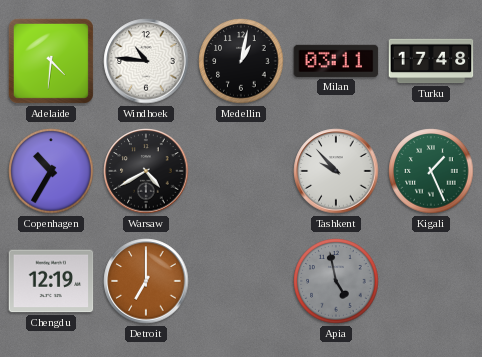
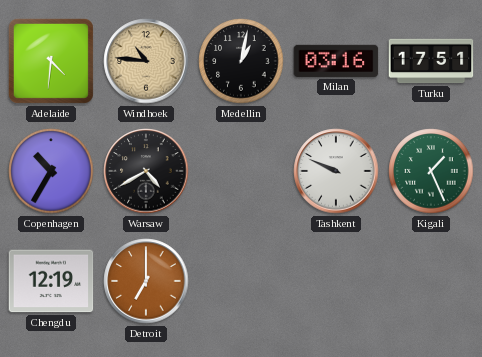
Windhoek dial: white -> champagne (146, 61)
Milan: 03:11 -> 03:16 (336, 61)
Turku: 17:48 -> 17:51 (431, 61)
Tashkent: 9:53 -> 9:49 (336, 171)
Apia: 4:58 -> none (336, 281)
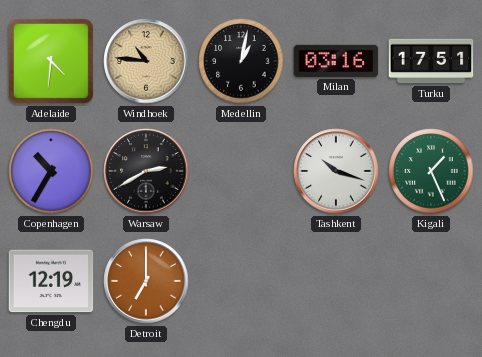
Warsaw: 4:40 -> 2:40 (146, 171)
Tashkent: 9:49 -> 10:18 (336, 171)
